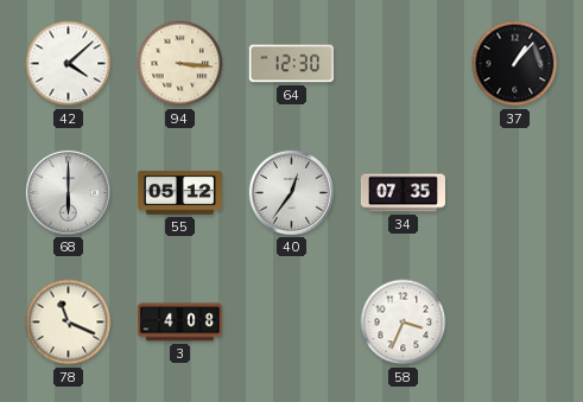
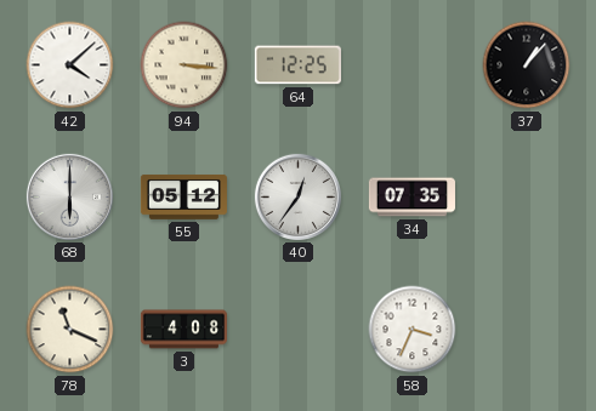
64: 12:30 -> 12:25 (297, 65)
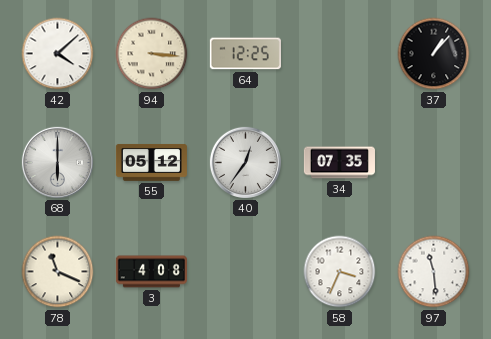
97: none -> 11:29 (434, 272)
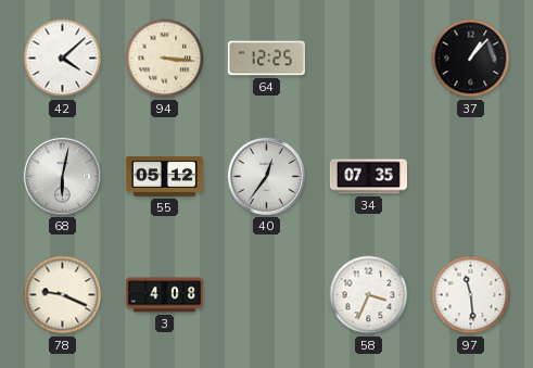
68: 6:00 -> 6:02 (62, 176)
78: 11:19 -> 9:19 (63, 295)
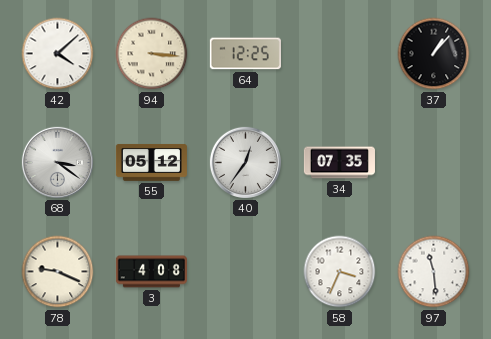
68: 6:02 -> 3:21 (57, 162)
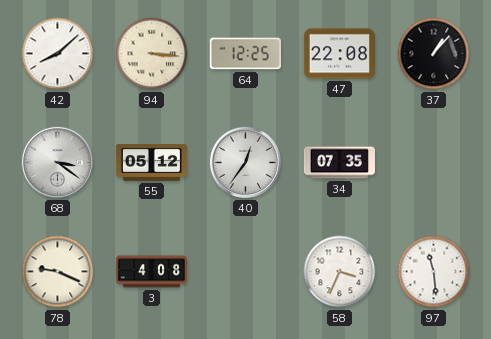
42: 4:08 -> 8:08 (58, 54)
47: none -> 22:08 (339, 54)
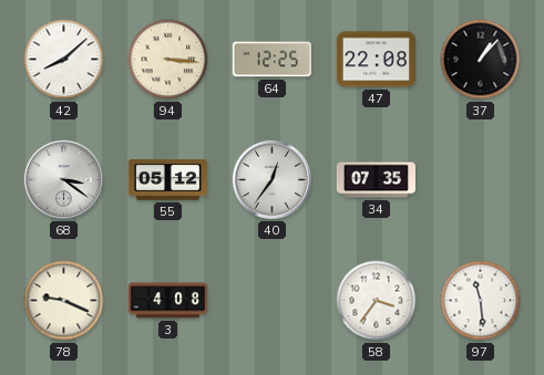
58: 3:34 -> 3:36 (377, 301)
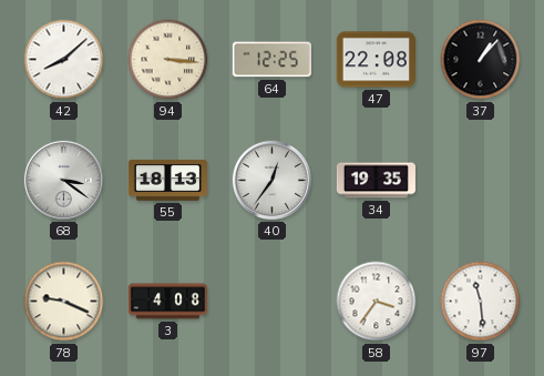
55: 05:12 -> 18:13 (167, 181)
34: 07:35 -> 19:35 (376, 181)
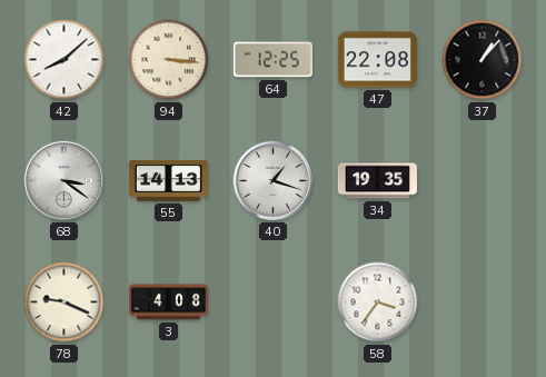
55: 18:13 -> 14:13 (168, 181)
40: 12:36 -> 1:18 (272, 180)
97: 11:29 -> none (481, 302)
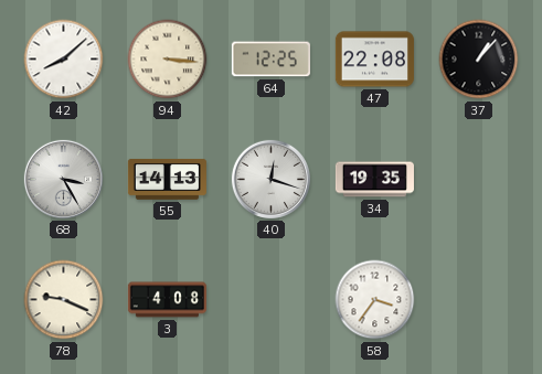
68: 3:21 -> 3:25 (63, 179)
40: 1:18 -> 12:18 (270, 179)
